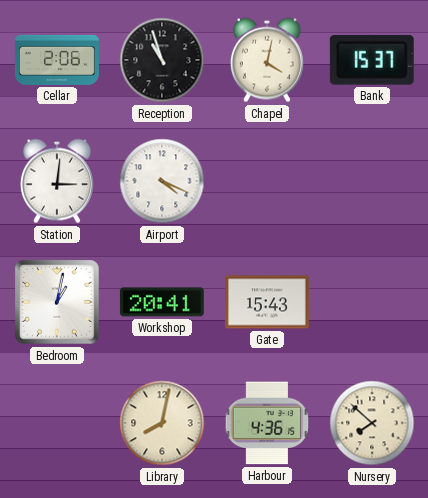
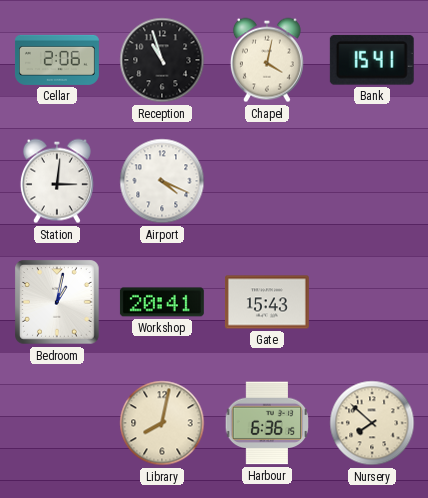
Bank: 15:37 -> 15:41 (372, 60)
Harbour: 4:36 -> 6:36 (267, 423)
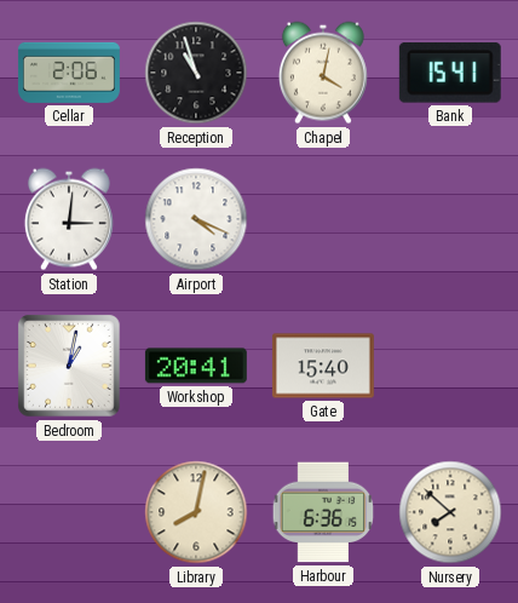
Gate: 15:43 -> 15:40 (323, 366)
